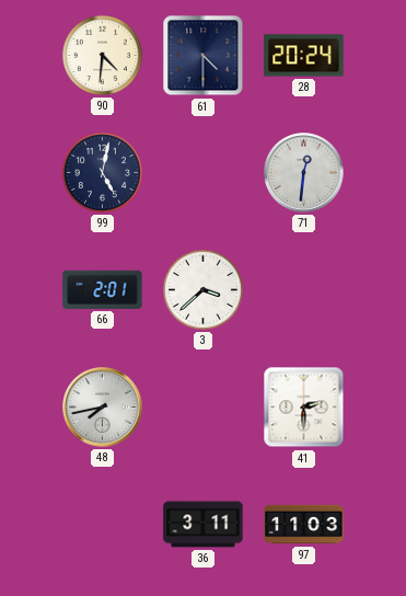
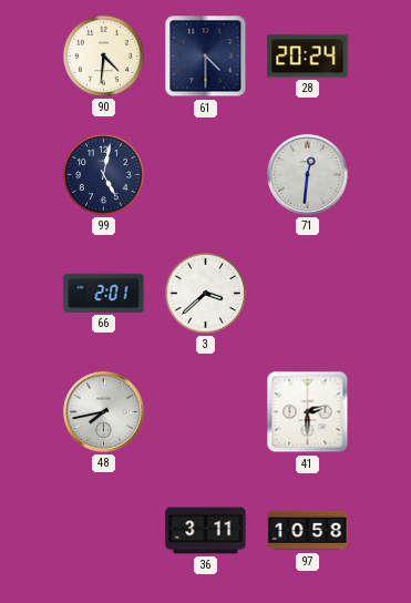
97: 11:03 -> 10:58 (308, 531)
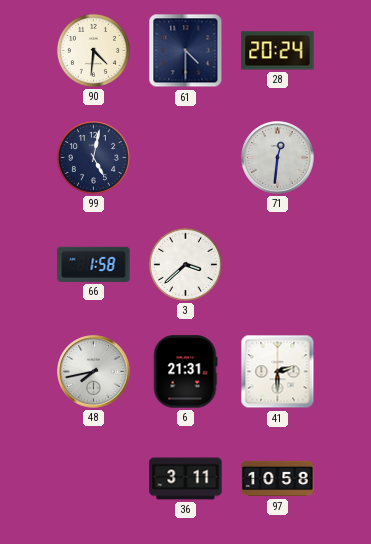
66: 2:01 -> 1:58 (94, 264)
6: none -> 21:31 (185, 372)
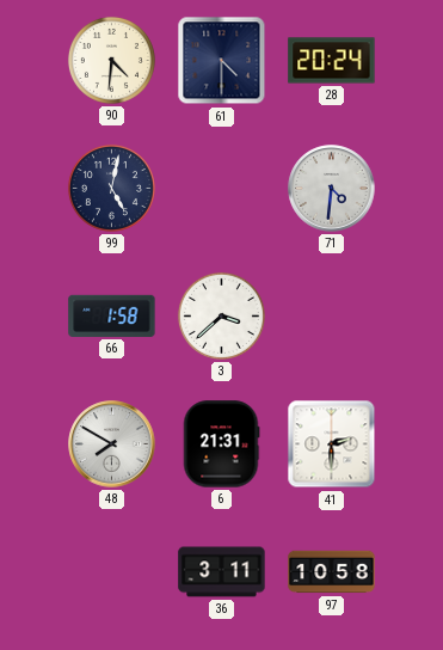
71: 12:31 -> 4:31 (332, 189)
48: 7:43 -> 7:50 (112, 444)
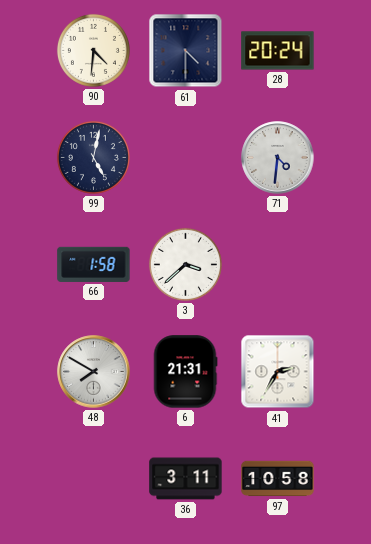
41: 2:30 -> 2:35 (278, 372)
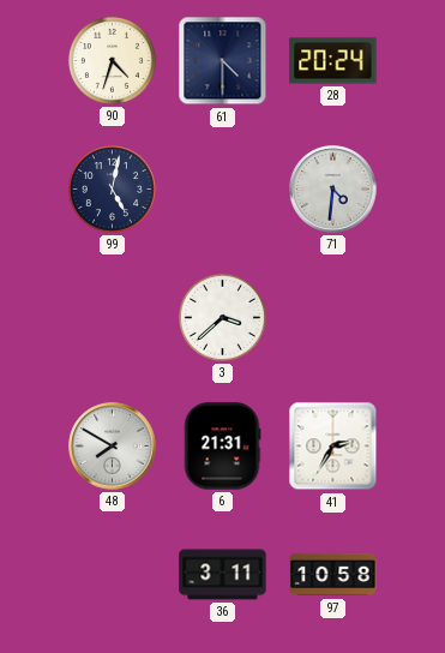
90: 4:31 -> 4:33 (112, 60)
66: 1:58 -> none (94, 264)
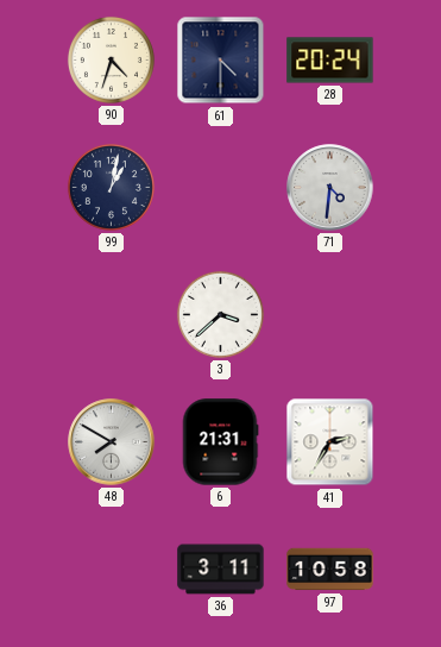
99: 5:02 -> 1:02 (111, 187)
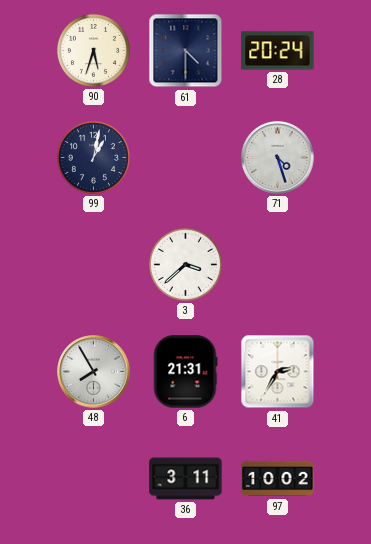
90: 4:33 -> 5:33 (93, 50)
71: 4:31 -> 4:27 (278, 158)
48: 7:50 -> 7:55 (94, 372)
97: 10:58 -> 10:02 (278, 479)
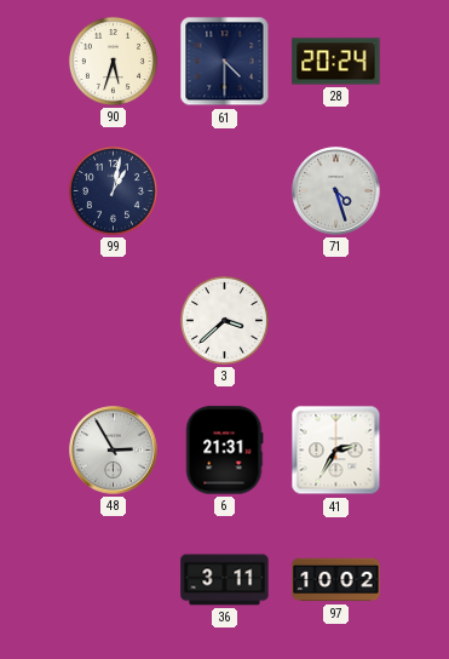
48: 7:55 -> 2:55 (114, 451)
